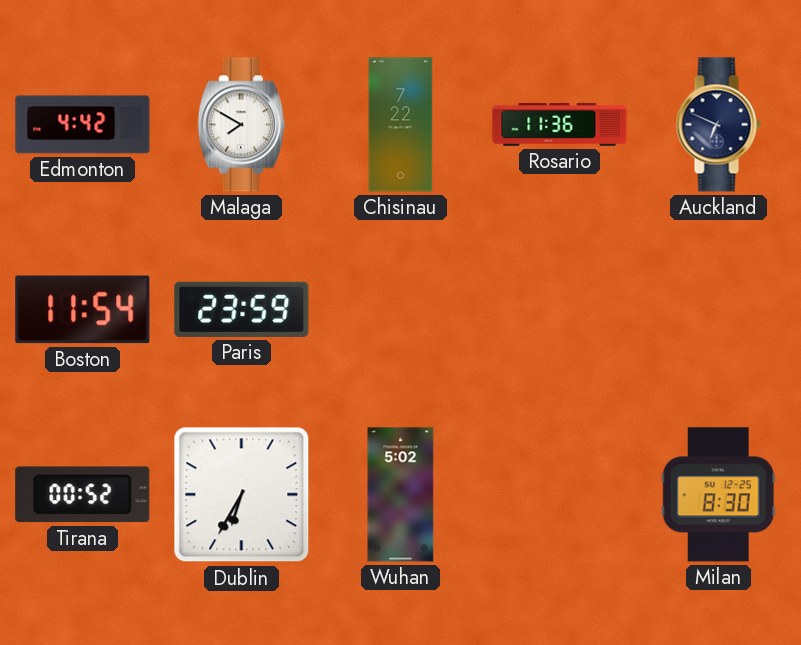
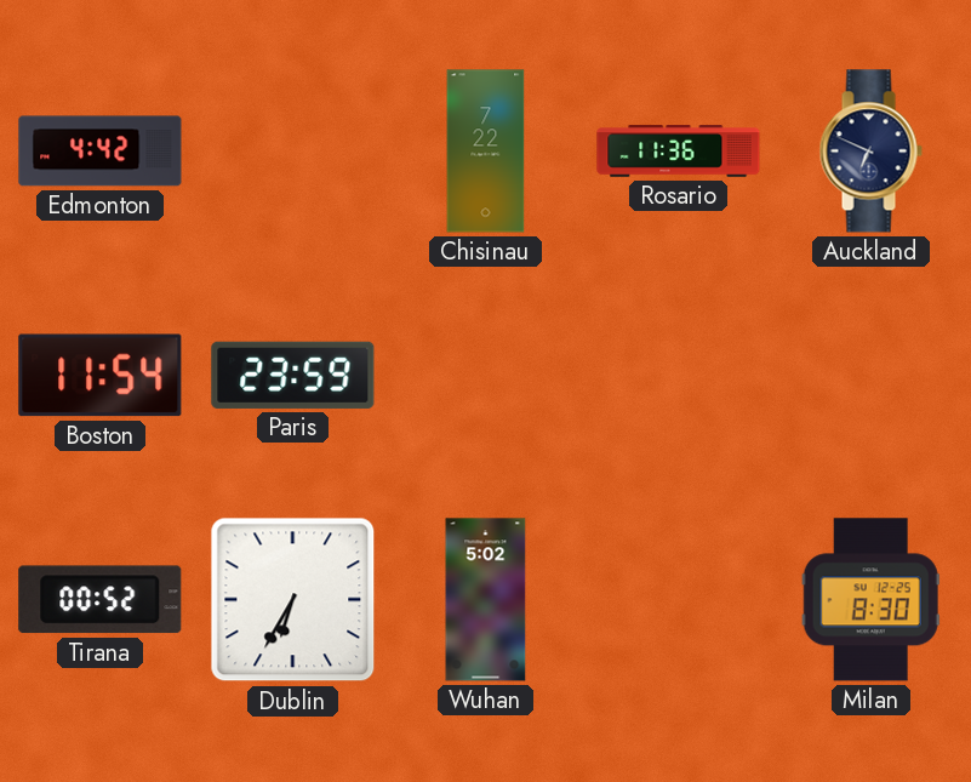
Malaga: 7:50 -> none (241, 125)
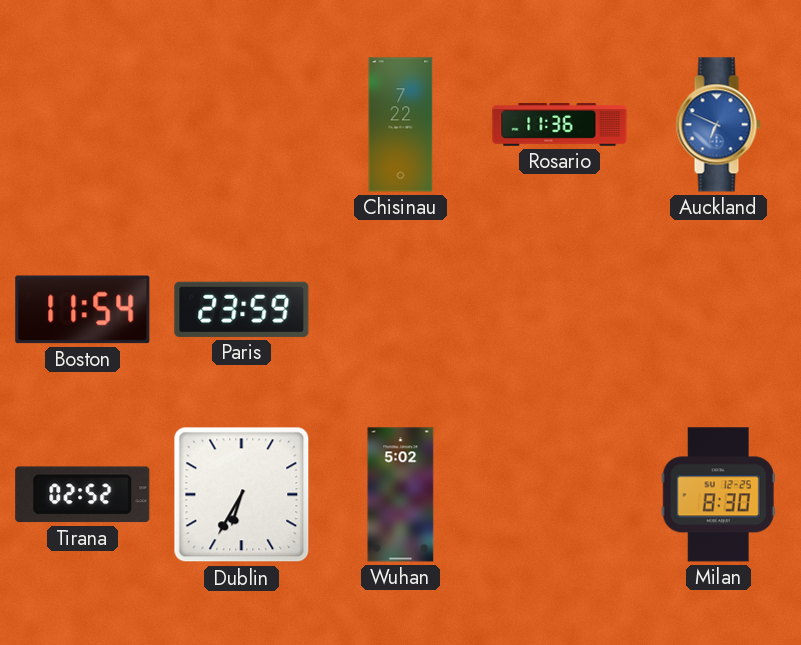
Edmonton: 4:42 -> none (101, 152)
Auckland dial: navy -> blue (718, 125)
Tirana: 00:52 -> 02:52 (83, 495)
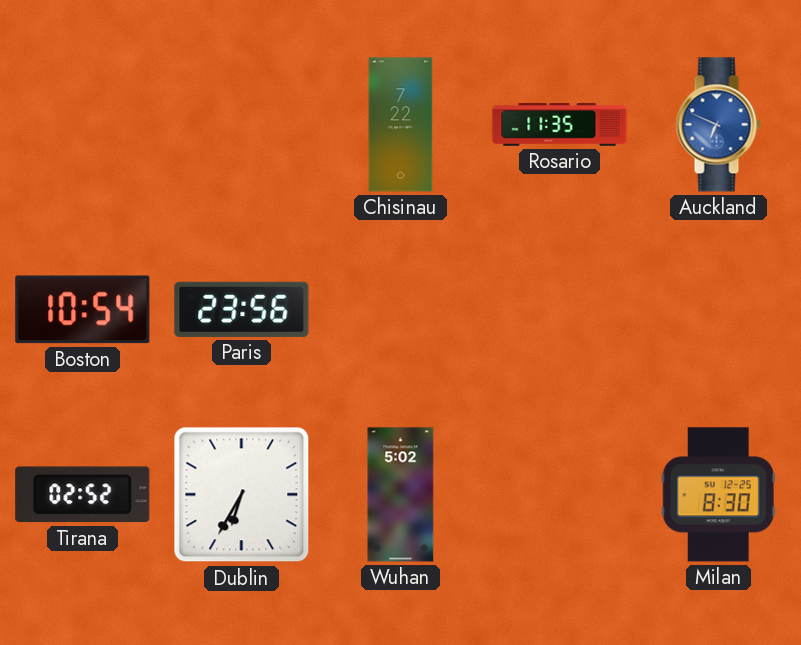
Rosario: 11:36 -> 11:35 (560, 125)
Boston: 11:54 -> 10:54 (83, 310)
Paris: 23:59 -> 23:56 (242, 309)
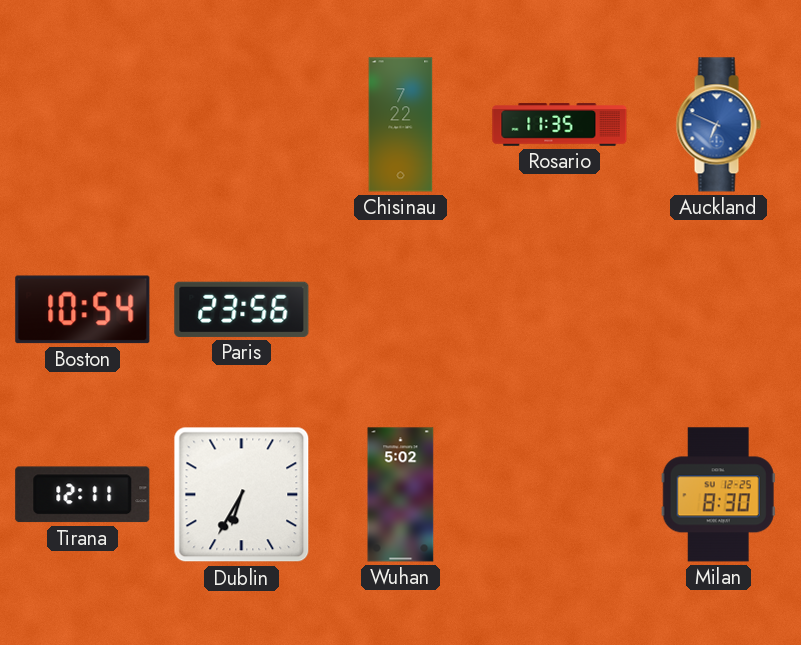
Tirana: 02:52 -> 12:11 (83, 495)
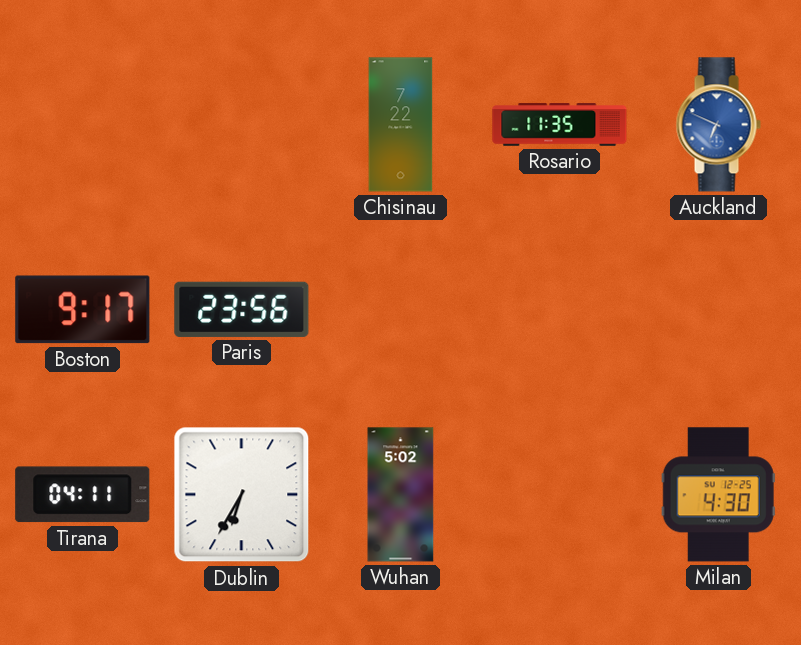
Boston: 10:54 -> 9:17 (83, 310)
Tirana: 12:11 -> 04:11 (83, 495)
Milan: 8:30 -> 4:30 (718, 495)
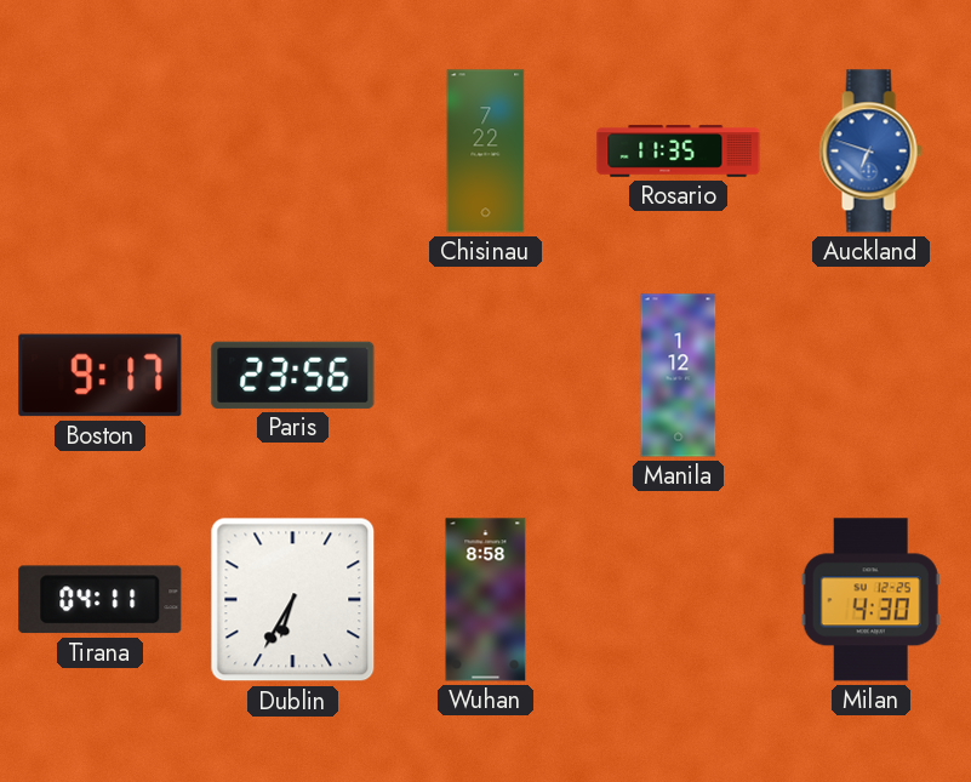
Auckland: 6:49 -> 6:48 (870, 152)
Manila: none -> 1:12 (679, 376)
Wuhan: 5:02 -> 8:58 (486, 600)
